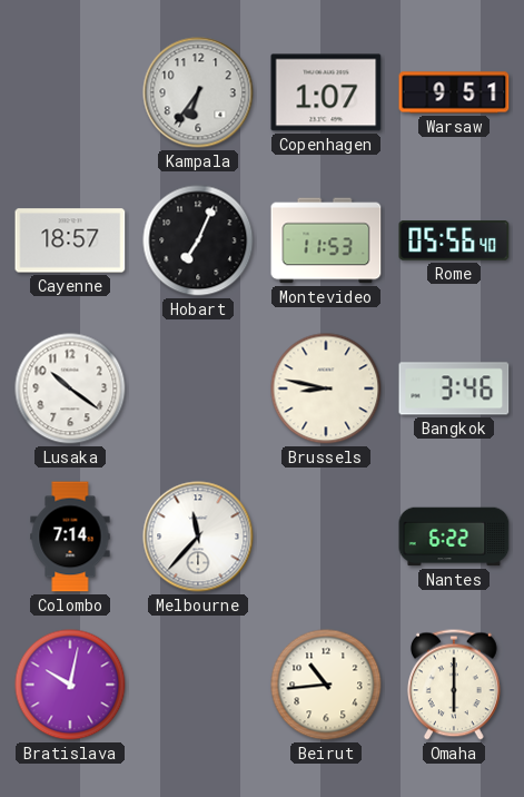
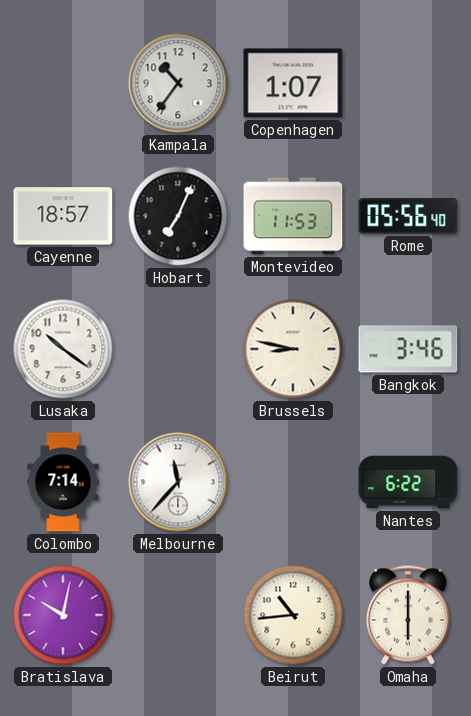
Kampala: 6:36 -> 10:36 (178, 83)
Warsaw: 9:51 -> none (454, 92)
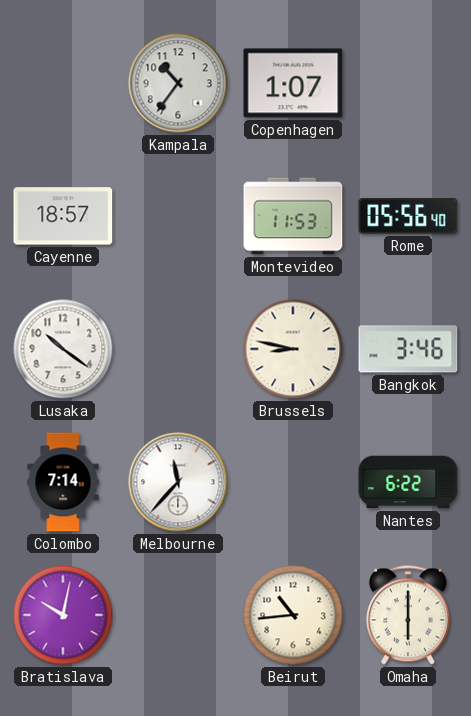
Hobart: 7:04 -> none (178, 216)
